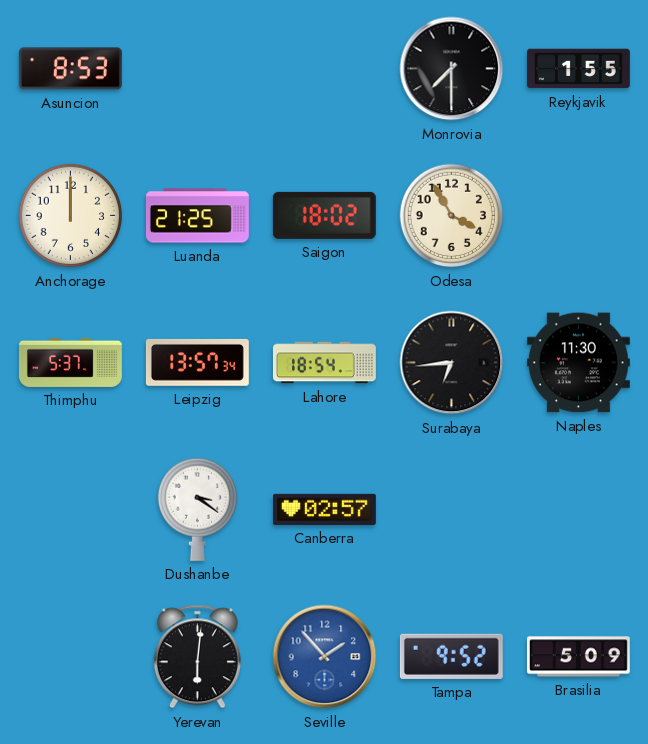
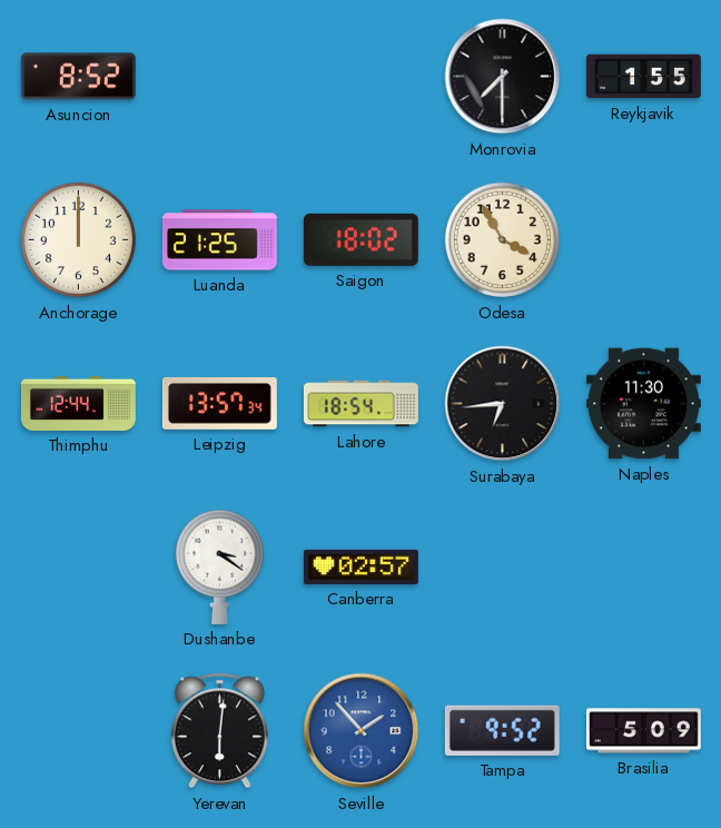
Asuncion: 8:53 -> 8:52 (78, 77)
Thimphu: 5:37 -> 12:44 (78, 403)
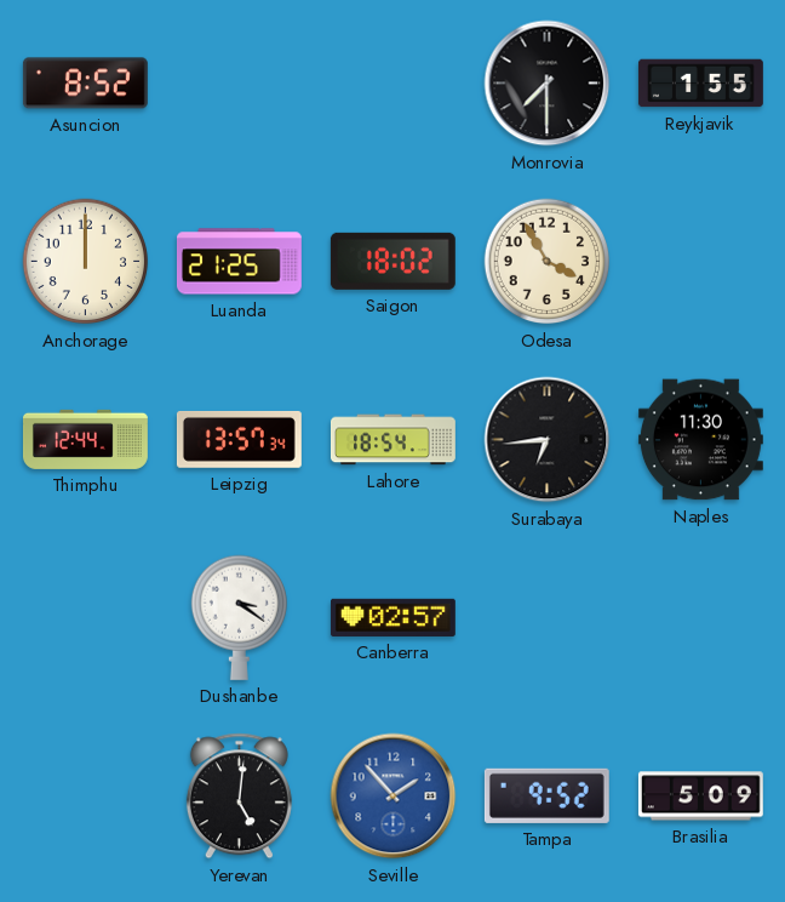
Yerevan: 6:01 -> 5:01 (239, 797)
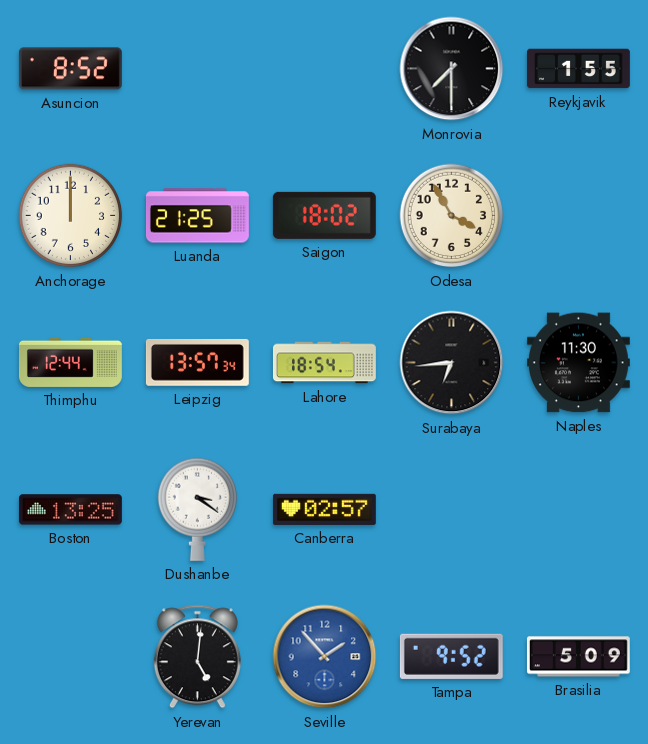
Boston: none -> 13:25 (70, 510)
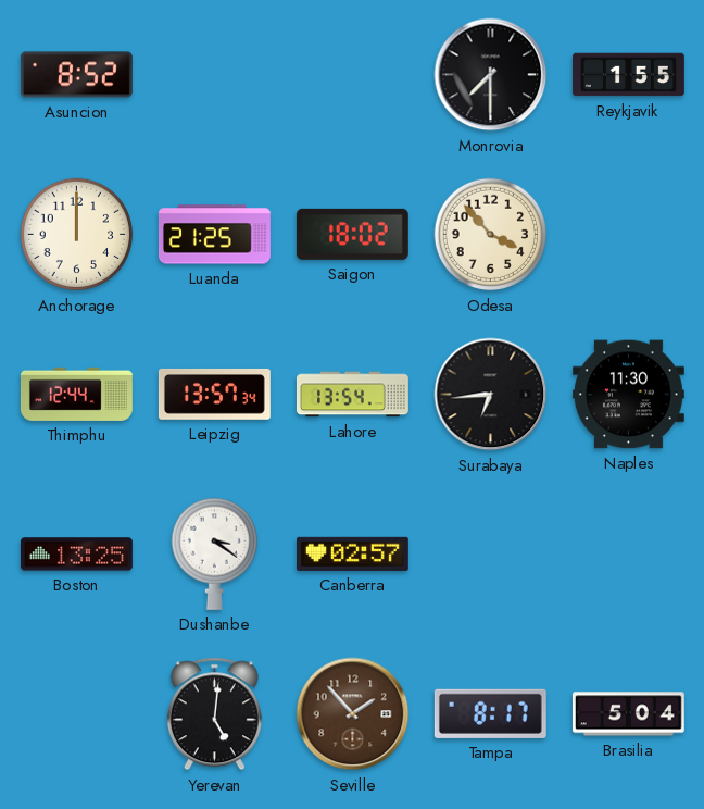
Odesa: 3:55 -> 3:53 (491, 235)
Lahore: 18:54 -> 13:54 (352, 395)
Seville dial: blue -> brown (353, 714)
Tampa: 9:52 -> 8:17 (490, 713)
Brasilia: 5:09 -> 5:04 (628, 714)
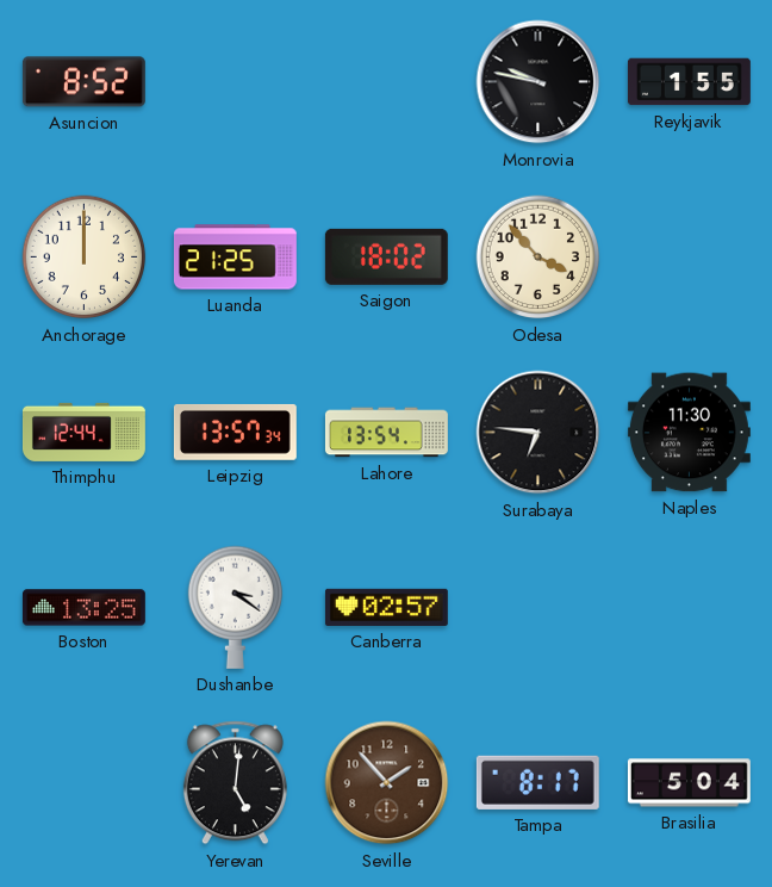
Monrovia: 7:30 -> 9:47 (538, 82)
Surabaya: 6:44 -> 6:46 (538, 433)
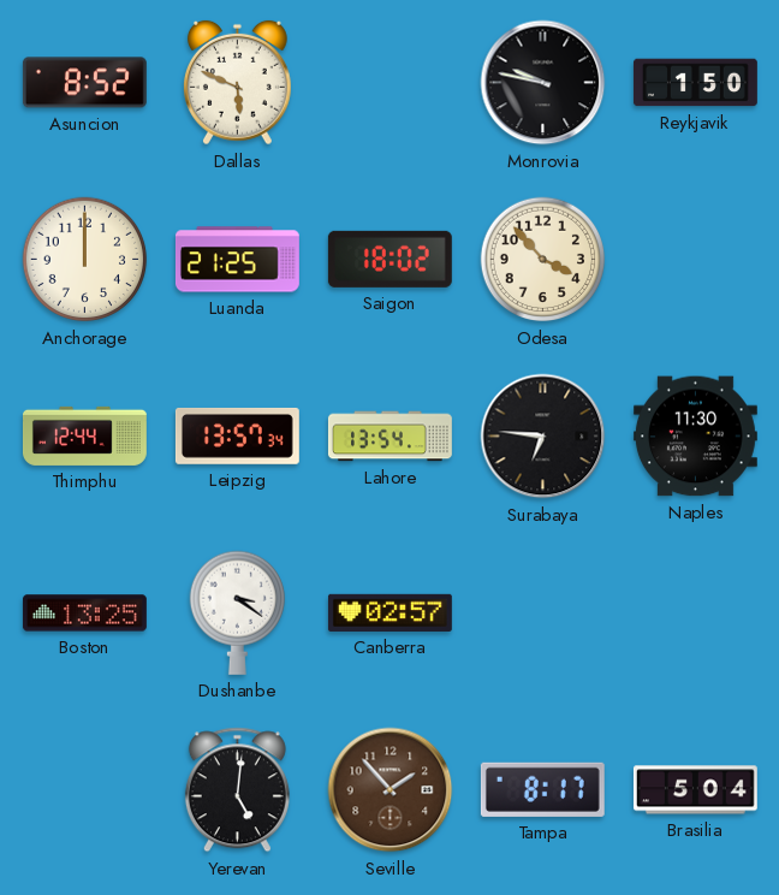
Dallas: none -> 5:49 (237, 83)
Reykjavik: 1:55 -> 1:50 (695, 83)
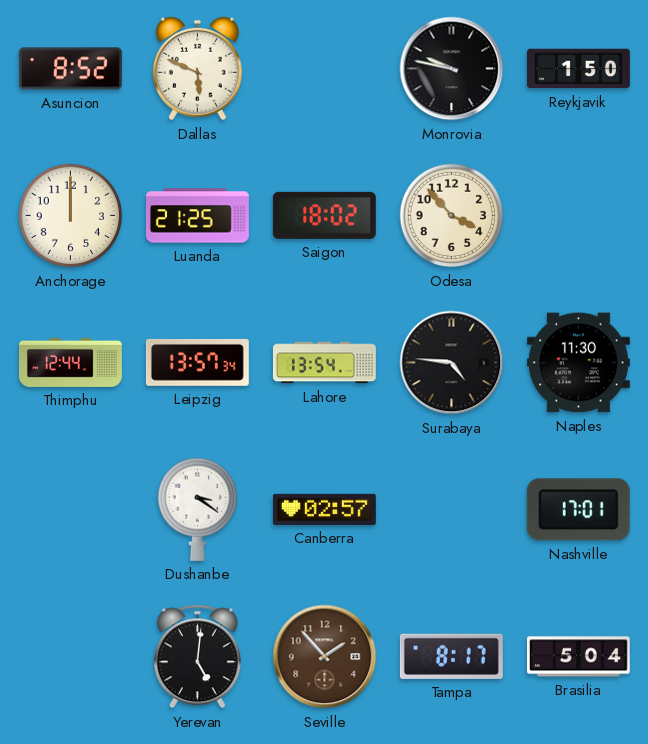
Surabaya: 6:46 -> 4:46 (452, 363)
Boston: 13:25 -> none (84, 614)
Nashville: none -> 17:01 (578, 510)
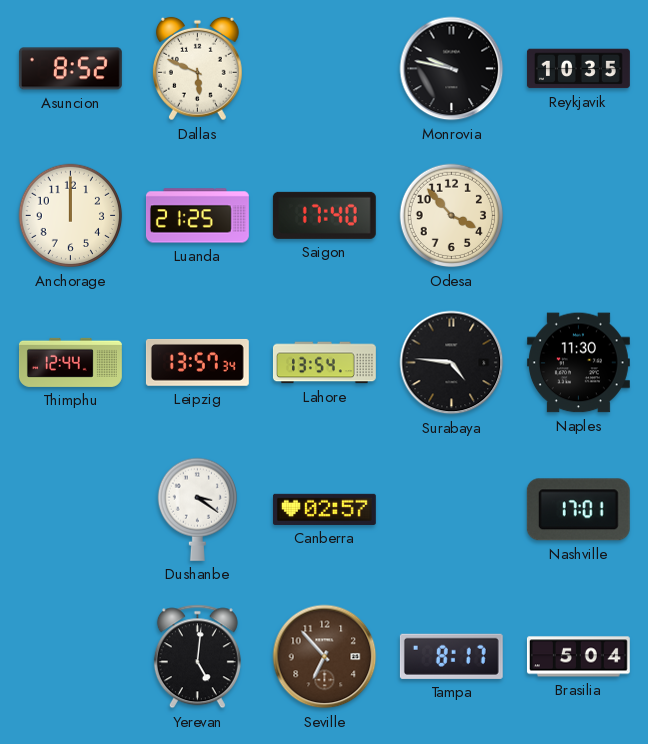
Reykjavik: 1:50 -> 10:35 (578, 69)
Saigon: 18:02 -> 17:40 (324, 215)
Seville: 1:53 -> 6:53 (325, 657)
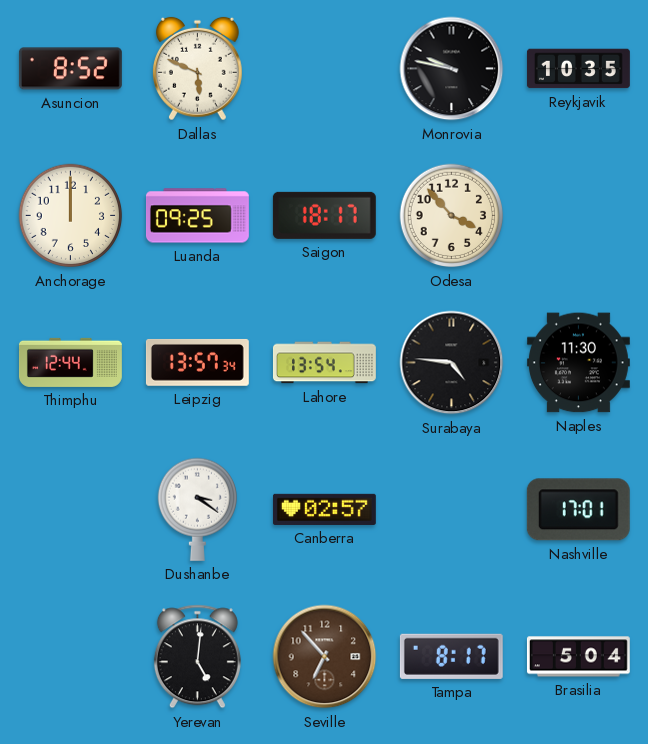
Luanda: 21:25 -> 09:25 (197, 216)
Saigon: 17:40 -> 18:17 (324, 215)
